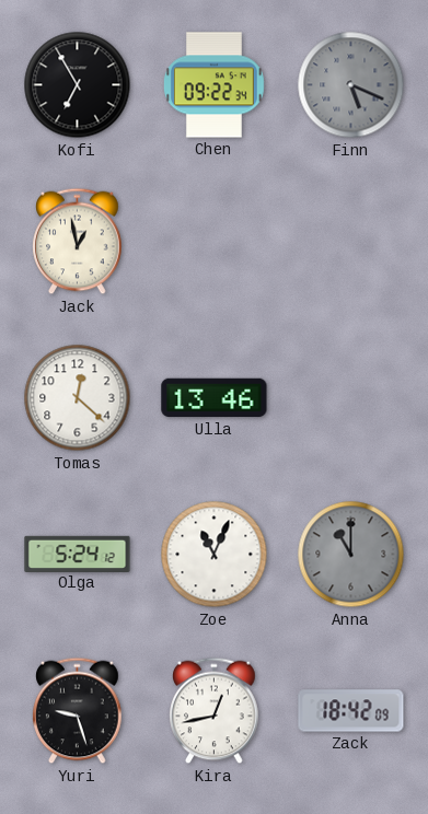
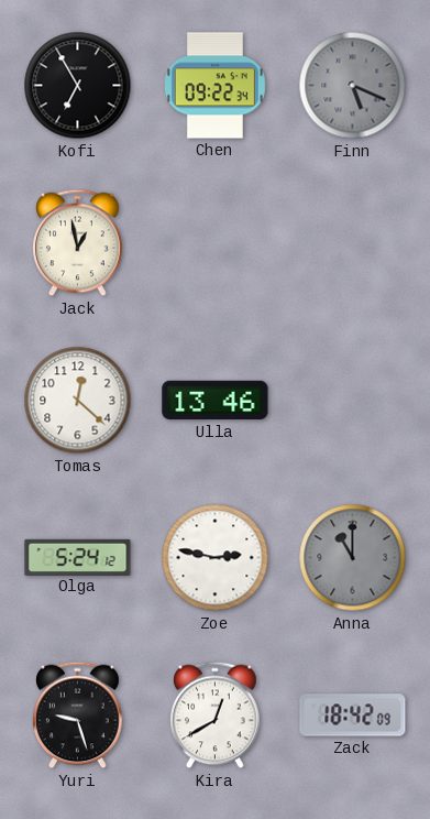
Zoe: 11:04 -> 2:47 (216, 558)
Kira: 12:43 -> 12:40 (216, 716)
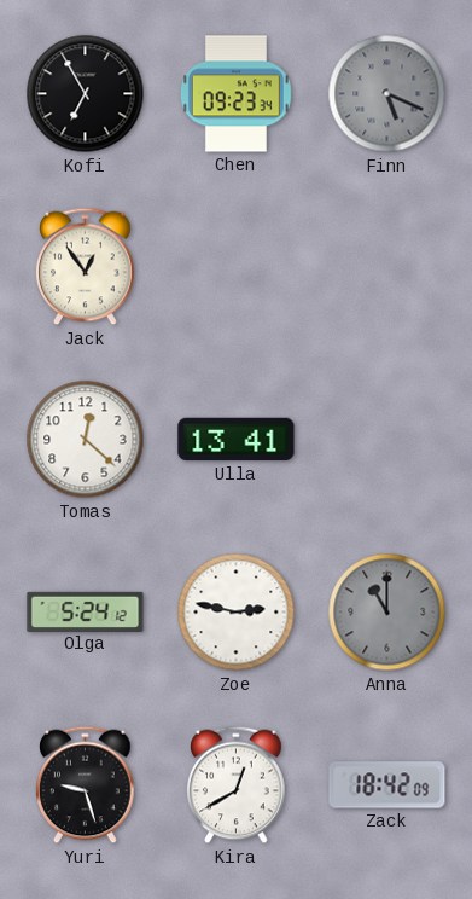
Chen: 09:22 -> 09:23 (235, 94)
Jack: 12:58 -> 12:54 (86, 267)
Ulla: 13:46 -> 13:41 (237, 440)
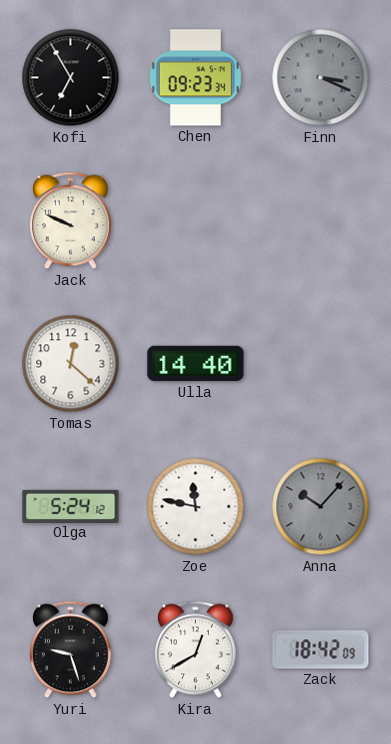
Finn: 5:19 -> 3:19 (321, 78)
Jack: 12:54 -> 9:49 (71, 221)
Ulla: 13:41 -> 14:40 (196, 364)
Zoe: 2:47 -> 11:47 (196, 507)
Anna: 11:00 -> 10:07 (321, 507)
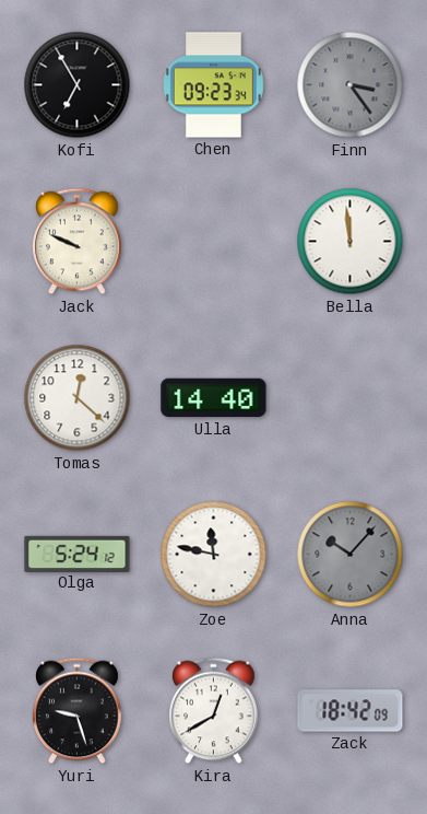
Finn: 3:19 -> 3:24 (351, 85)
Bella: none -> 11:59 (351, 242)
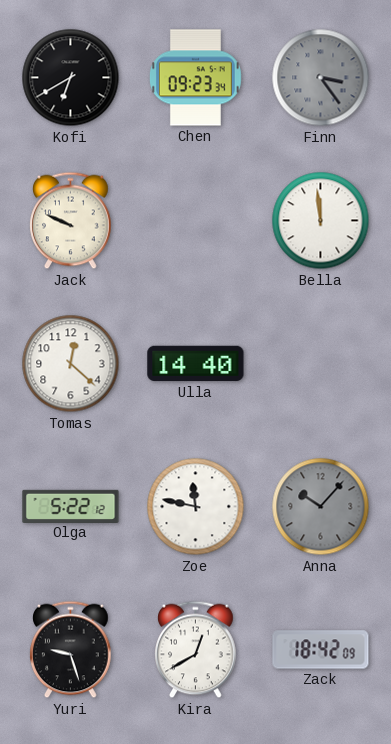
Kofi: 6:55 -> 6:40 (71, 78)
Olga: 5:24 -> 5:22 (71, 506)
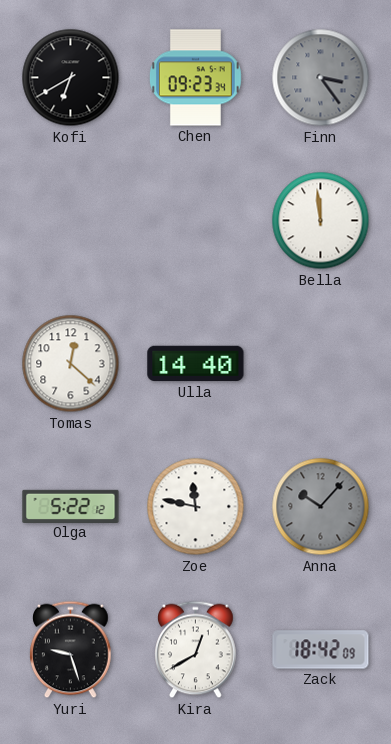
Jack: 9:49 -> none (71, 221)
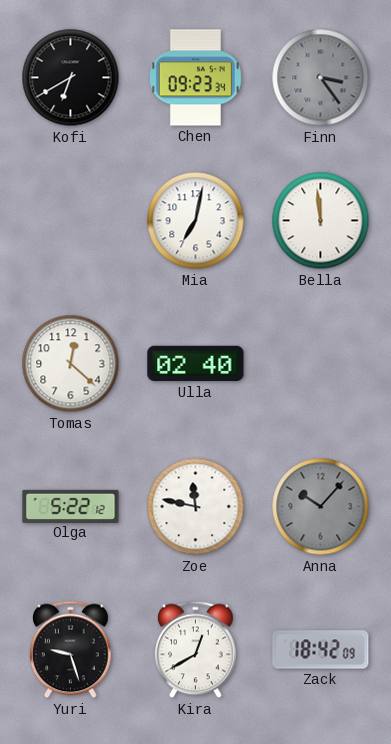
Mia: none -> 7:02 (196, 221)
Ulla: 14:40 -> 02:40 (196, 364)
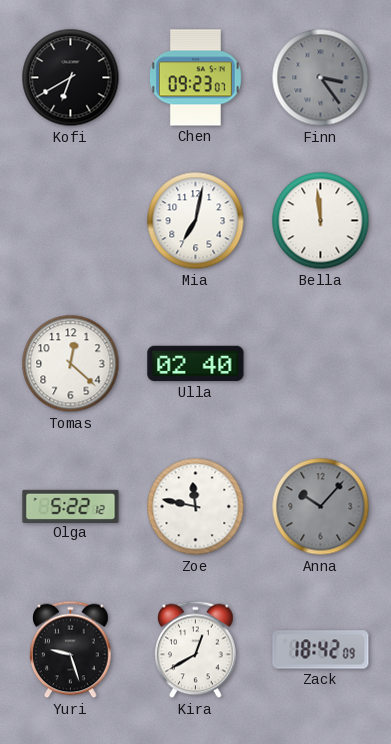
Chen: 09:23:34 -> 09:23:07 (195, 78)
